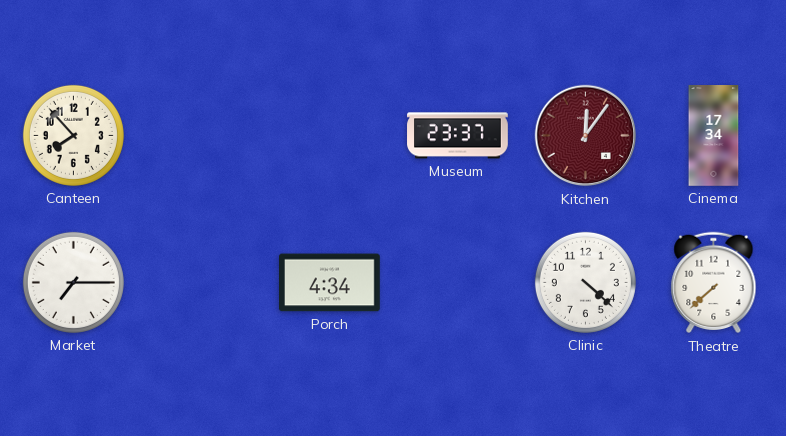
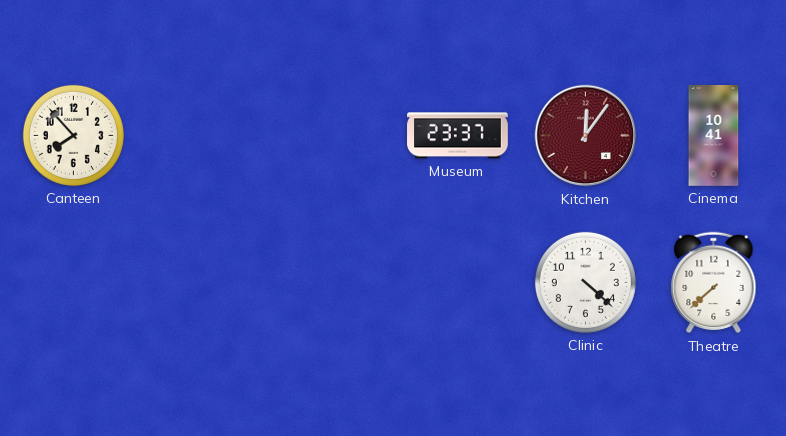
Cinema: 17:34 -> 10:41 (714, 136)
Market: 7:15 -> none (73, 282)
Porch: 4:34 -> none (330, 283)
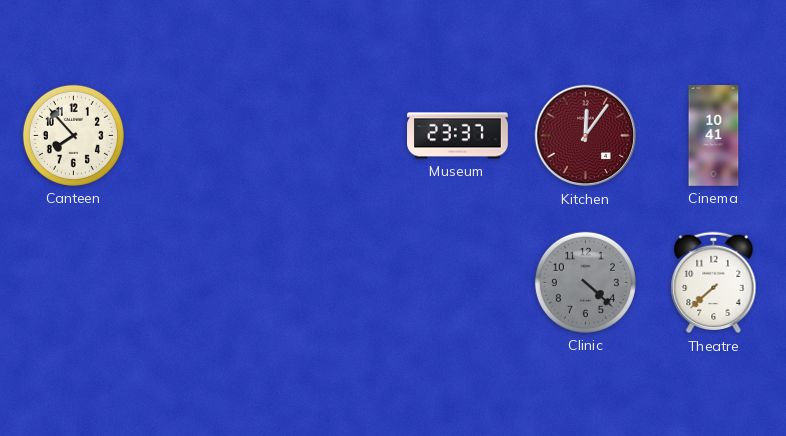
Clinic dial: white -> grey (585, 282)
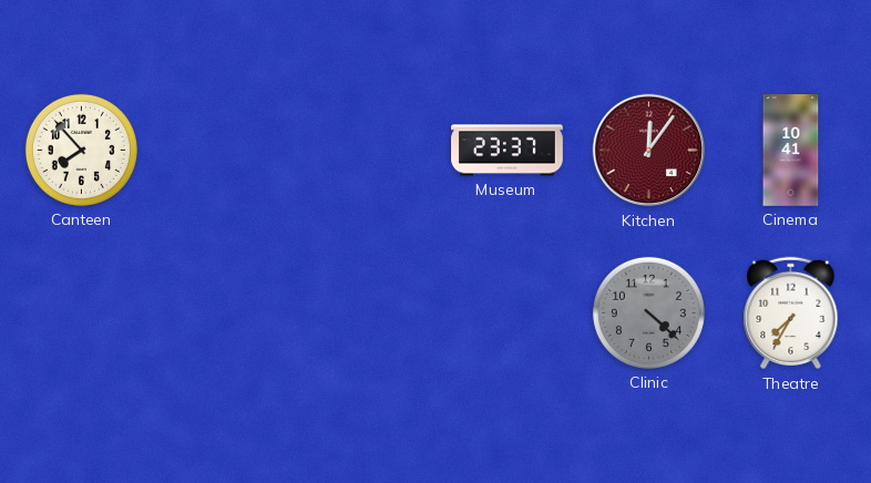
Theatre: 7:38 -> 7:35 (791, 314)
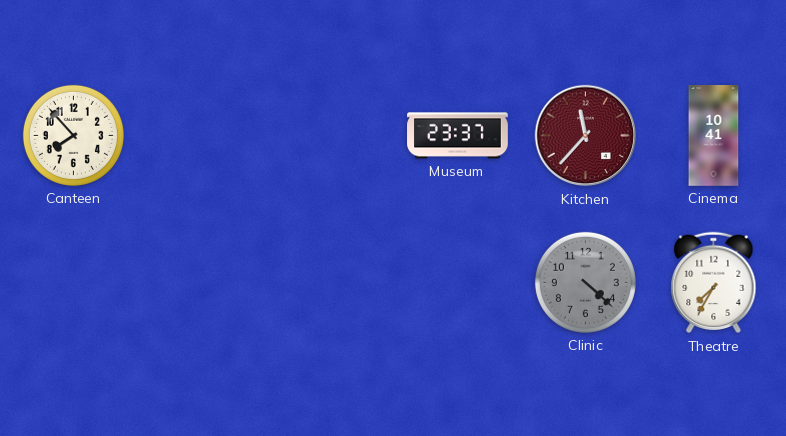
Kitchen: 12:06 -> 11:37 (586, 136)
